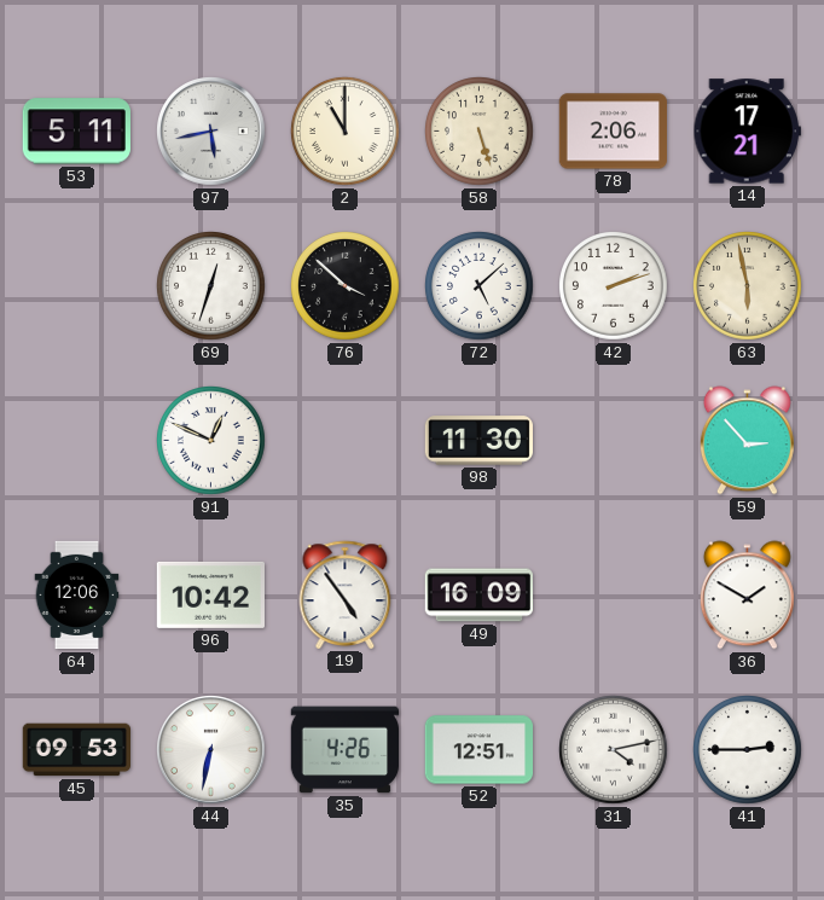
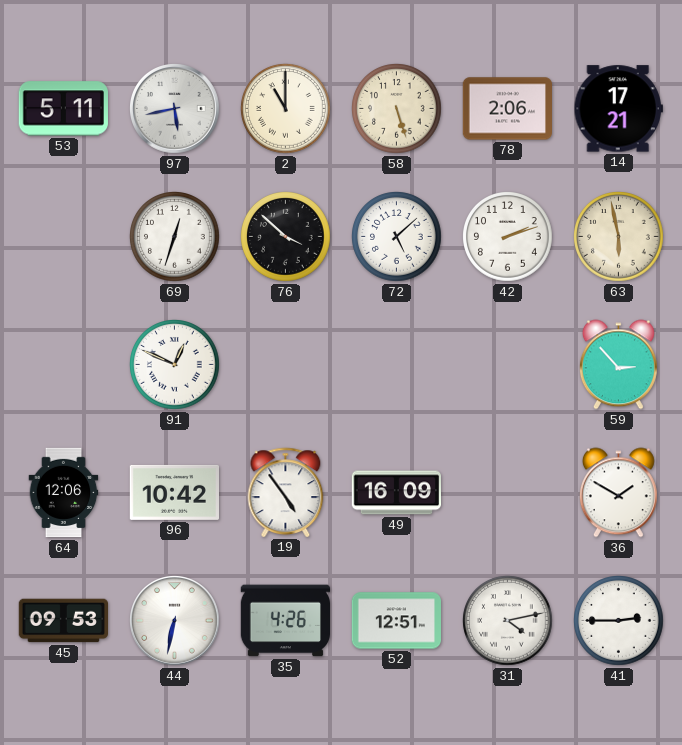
98: 11:30 -> none (478, 441)
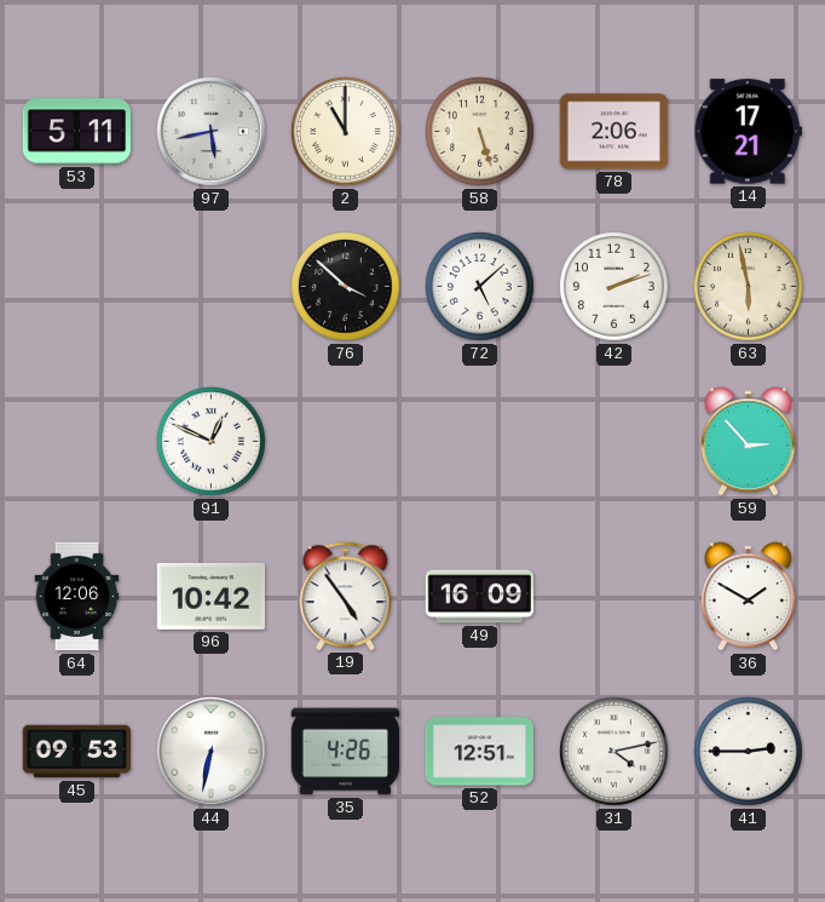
69: 12:33 -> none (175, 237)
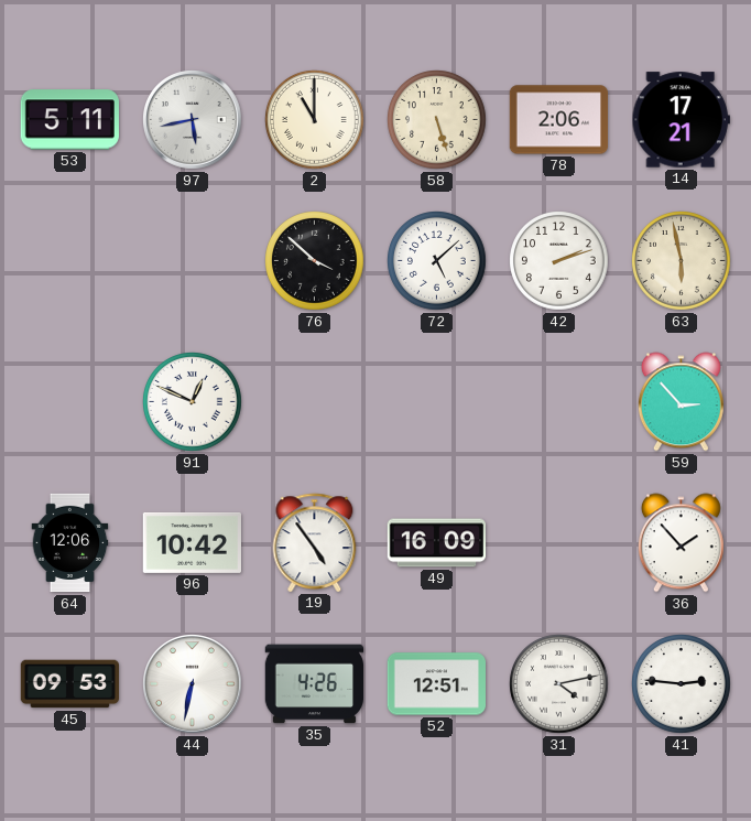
36: 1:50 -> 1:53 (681, 543)
41: 2:45 -> 2:46 (682, 684)
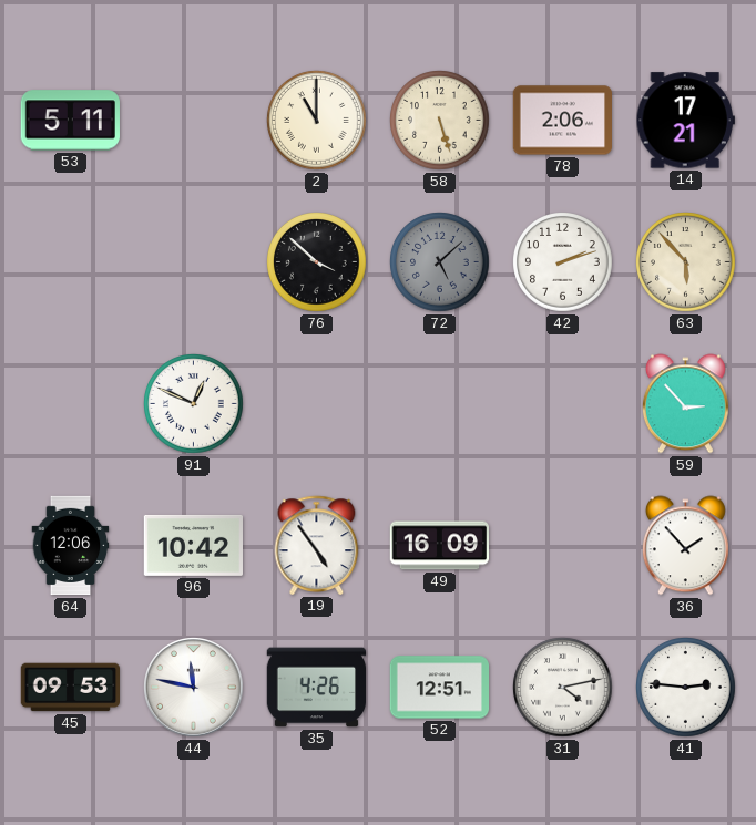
97: 5:43 -> none (193, 120)
72 dial: white -> grey (440, 262)
63: 5:58 -> 5:53 (686, 262)
44: 6:32 -> 11:47 (194, 688)
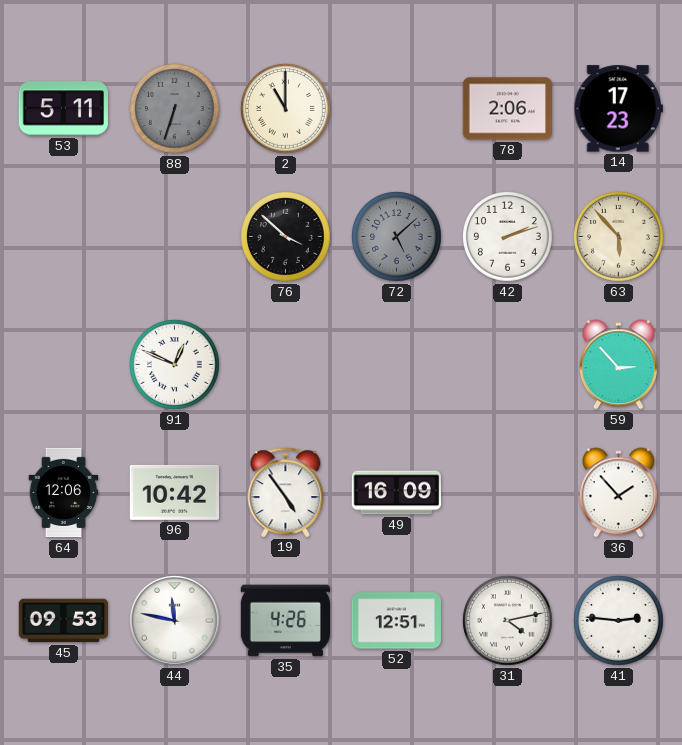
88: none -> 6:33 (175, 109)
58: 5:27 -> none (440, 121)
14: 17:21 -> 17:23 (618, 109)
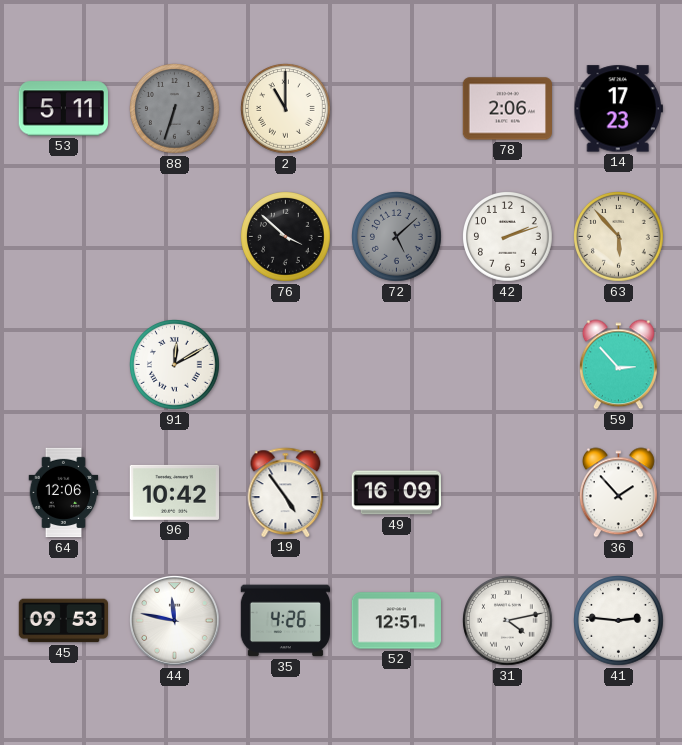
91: 12:49 -> 12:10 (175, 365)
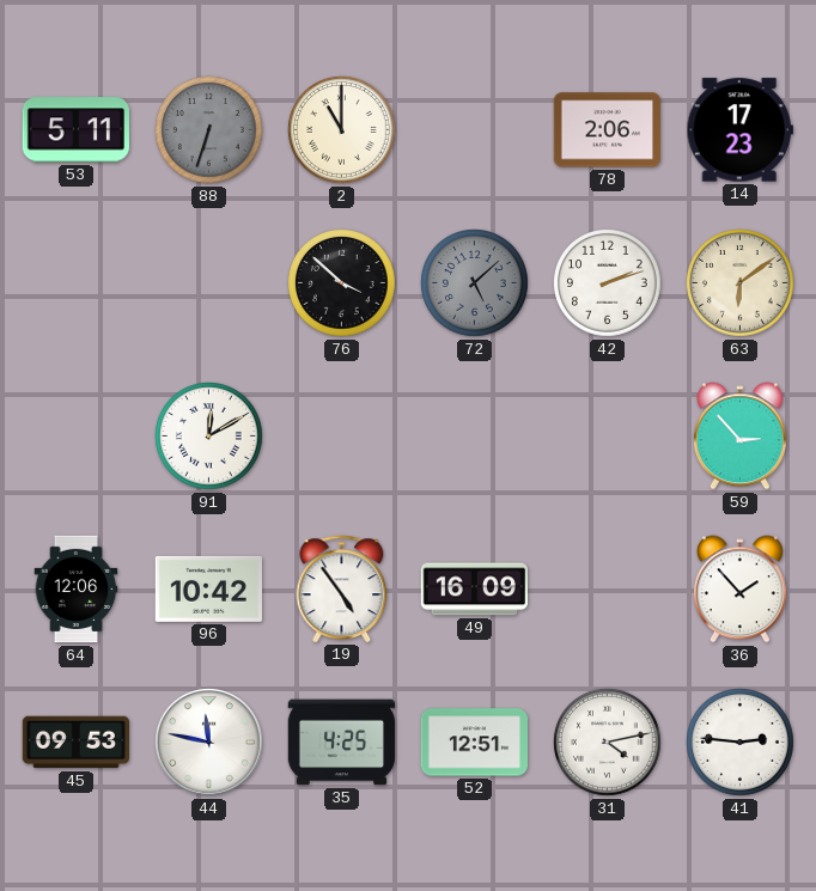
63: 5:53 -> 6:09 (741, 283)
35: 4:26 -> 4:25 (342, 743)
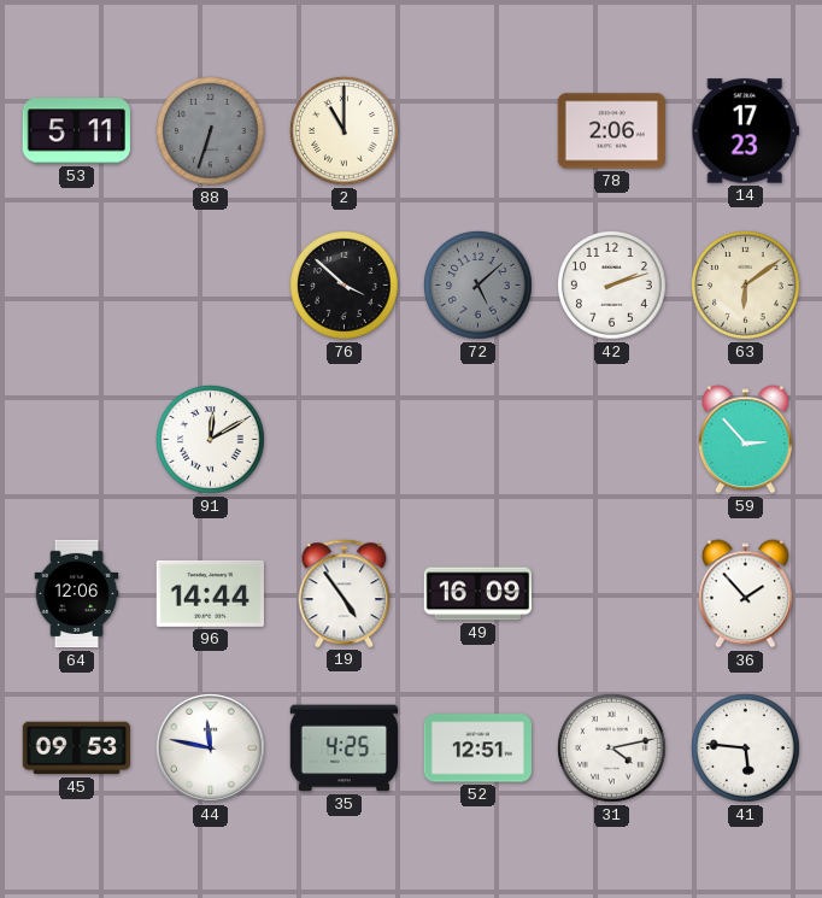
96: 10:42 -> 14:44 (210, 593)
41: 2:46 -> 5:46 (746, 749)
